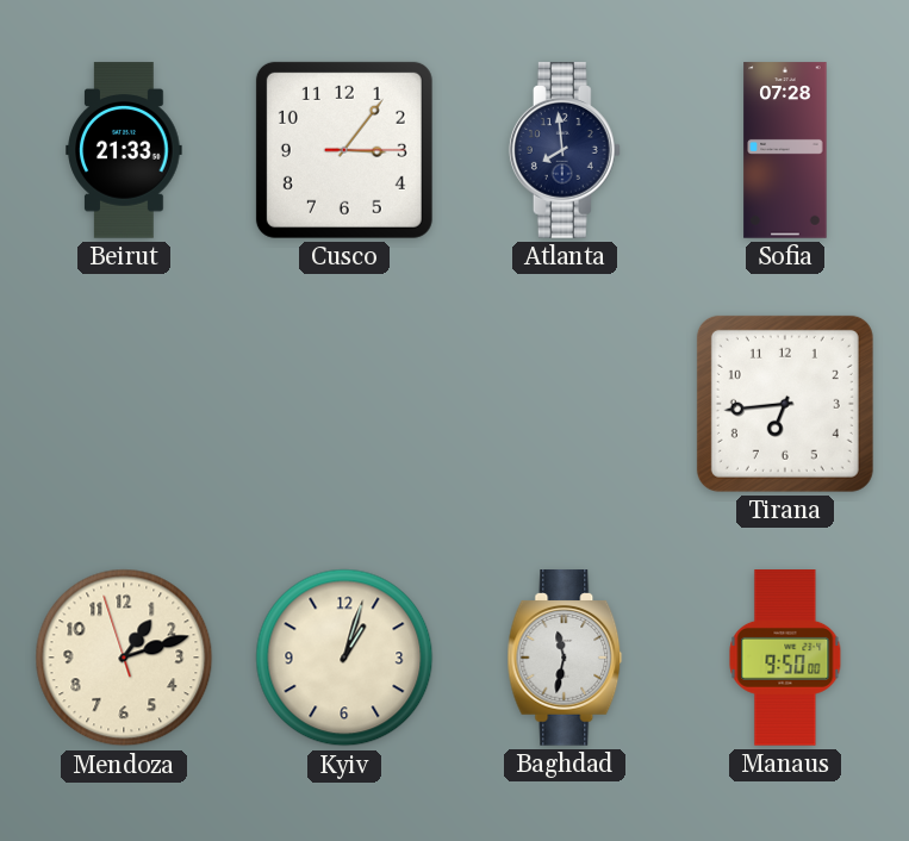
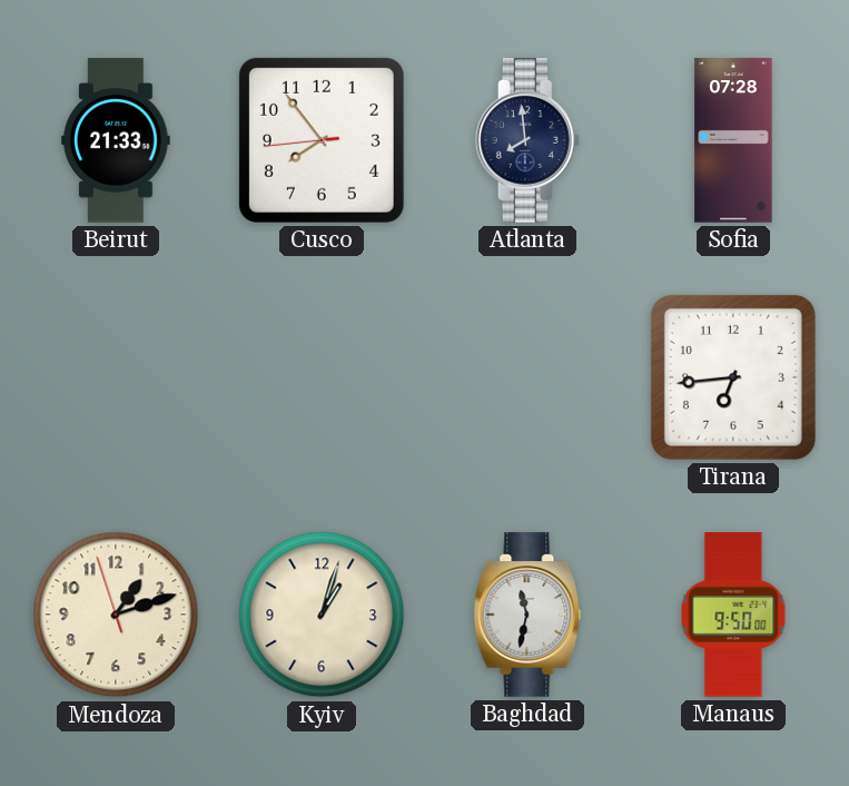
Cusco: 3:06 -> 7:53 (322, 140)
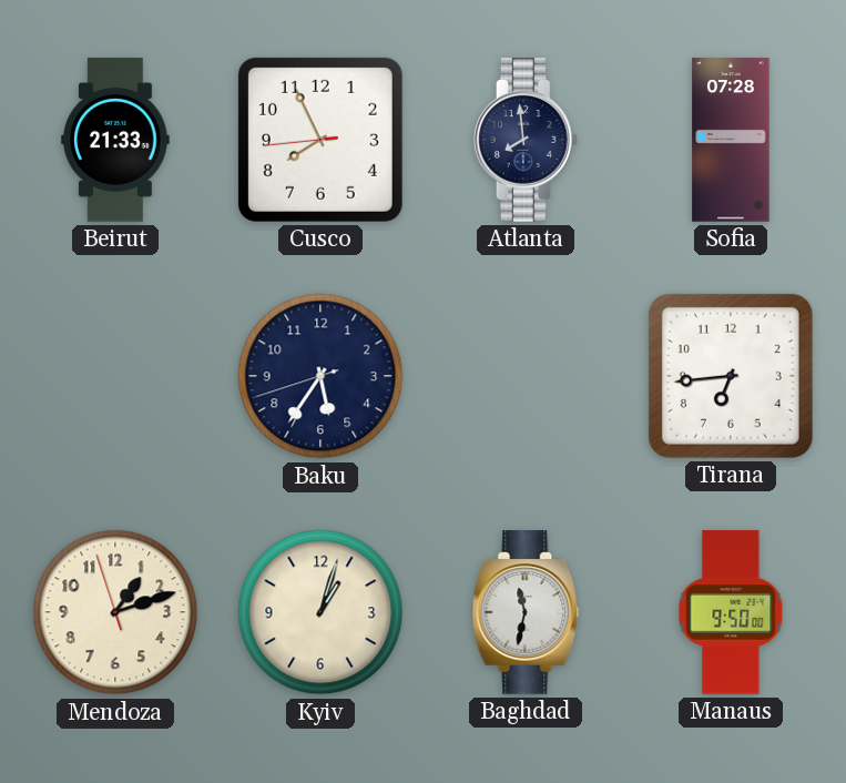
Cusco: 7:53 -> 7:55 (320, 140)
Baku: none -> 5:35 (320, 376)
